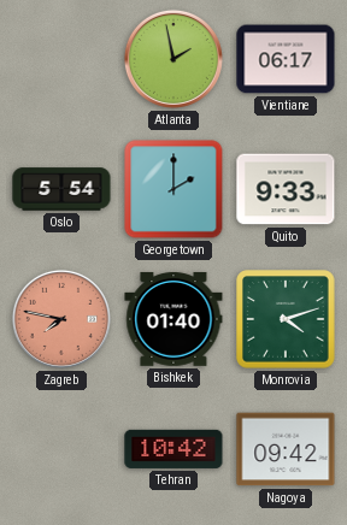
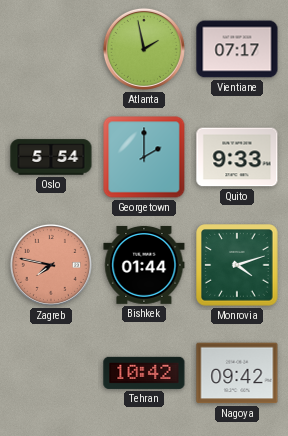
Vientiane: 06:17 -> 07:17 (237, 49)
Bishkek: 01:40 -> 01:44 (144, 265)
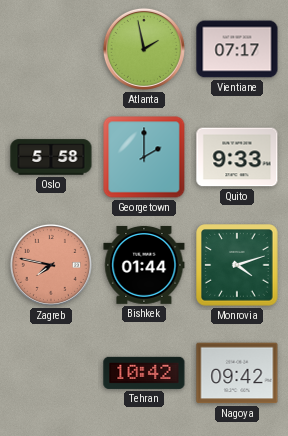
Oslo: 5:54 -> 5:58 (51, 157)
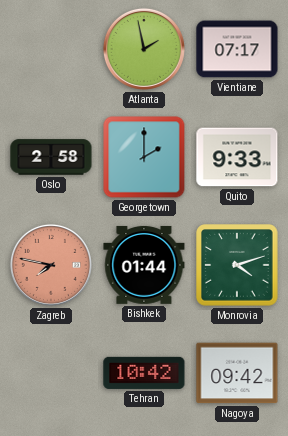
Oslo: 5:58 -> 2:58 (51, 157)
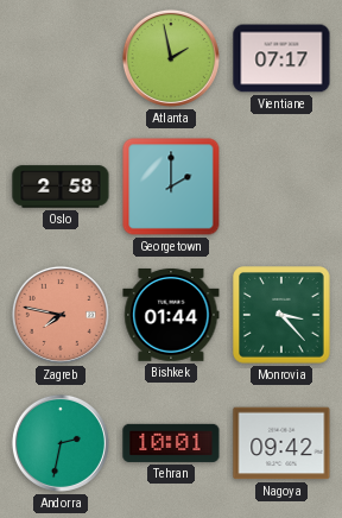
Quito: 9:33 -> none (237, 157)
Monrovia: 4:12 -> 3:23 (281, 315)
Andorra: none -> 2:32 (61, 443)
Tehran: 10:42 -> 10:01 (171, 443)
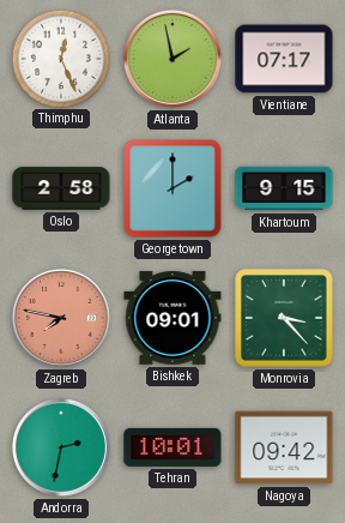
Thimphu: none -> 12:26 (60, 58)
Khartoum: none -> 9:15 (284, 188)
Bishkek: 01:44 -> 09:01 (172, 318)
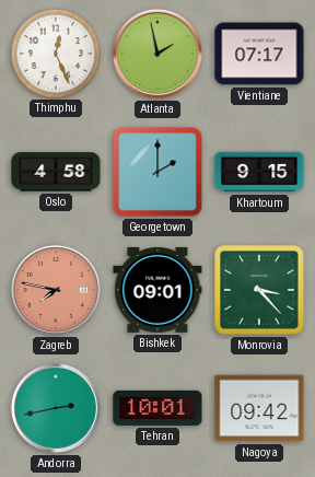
Oslo: 2:58 -> 4:58 (56, 172)
Andorra: 2:32 -> 2:43 (56, 408)
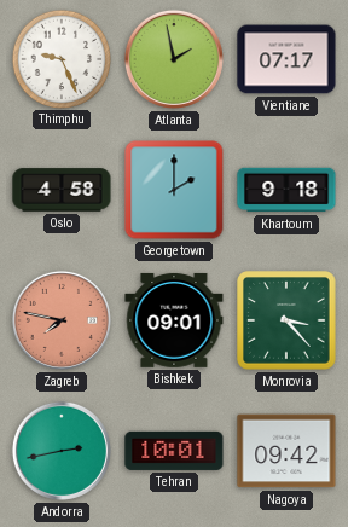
Thimphu: 12:26 -> 9:26 (60, 58)
Khartoum: 9:15 -> 9:18 (286, 190)
